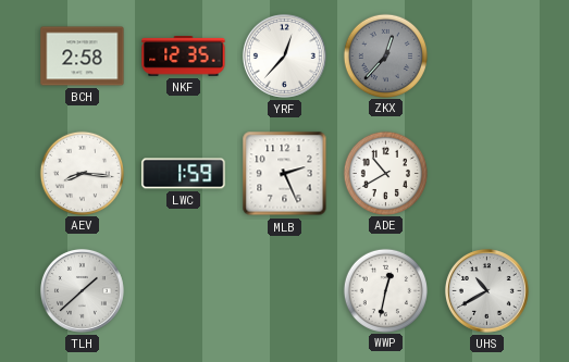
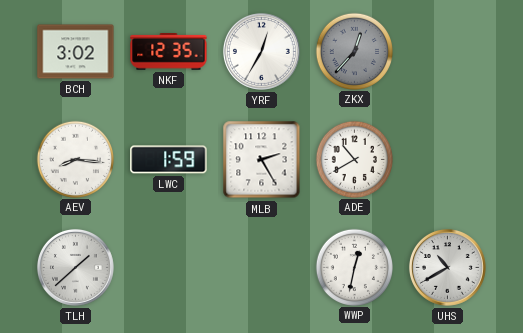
BCH: 2:58 -> 3:02 (76, 52)
YRF: 12:37 -> 12:35 (261, 51)
MLB: 2:26 -> 2:25 (262, 160)
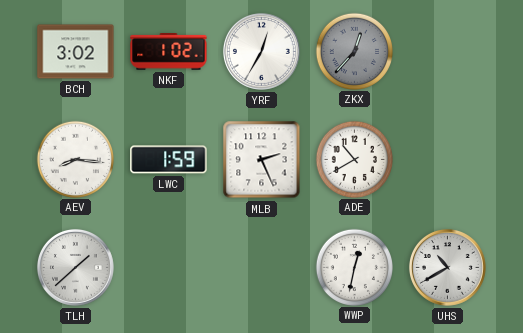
NKF: 12:35 -> 1:02 (169, 52)
MLB: 2:25 -> 2:26 (262, 160)
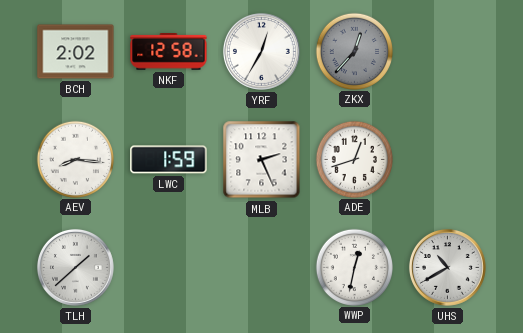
BCH: 3:02 -> 2:02 (76, 52)
NKF: 1:02 -> 12:58 (169, 52)
ADE: 10:40 -> 12:42 (354, 159)
